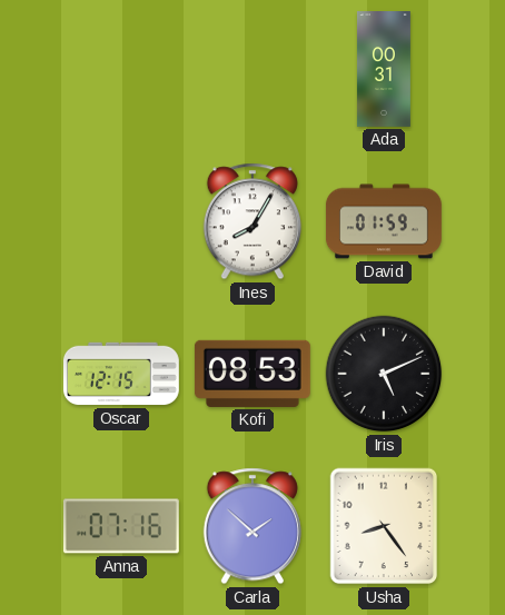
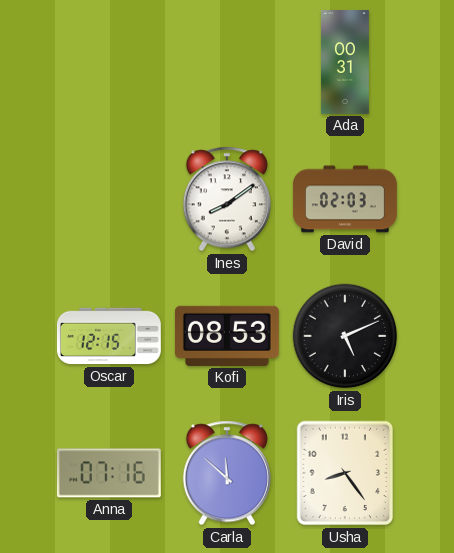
Ines: 8:05 -> 8:09 (227, 199)
David: 01:59 -> 02:03 (345, 199)
Carla: 1:52 -> 11:52 (227, 473)
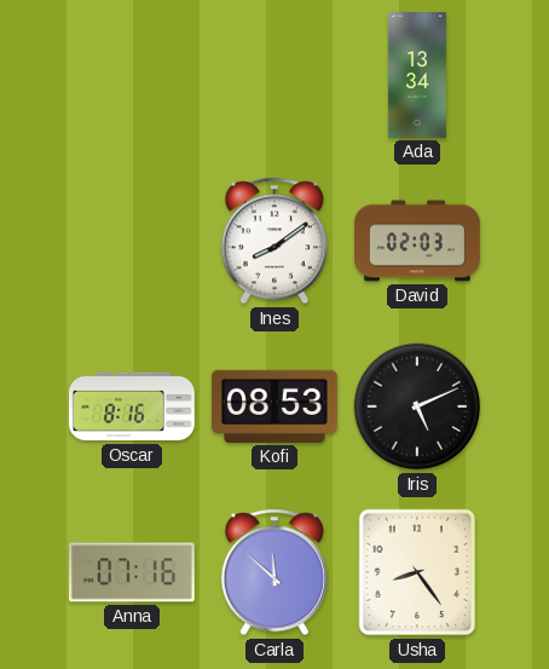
Ada: 00:31 -> 13:34 (417, 76)
Oscar: 12:15 -> 8:16 (132, 406)
